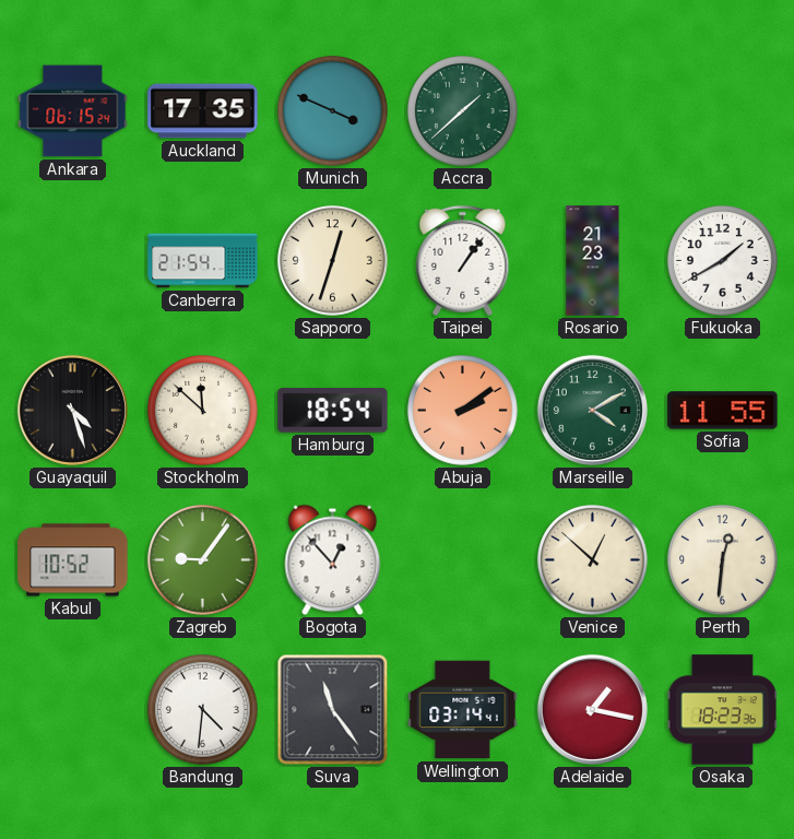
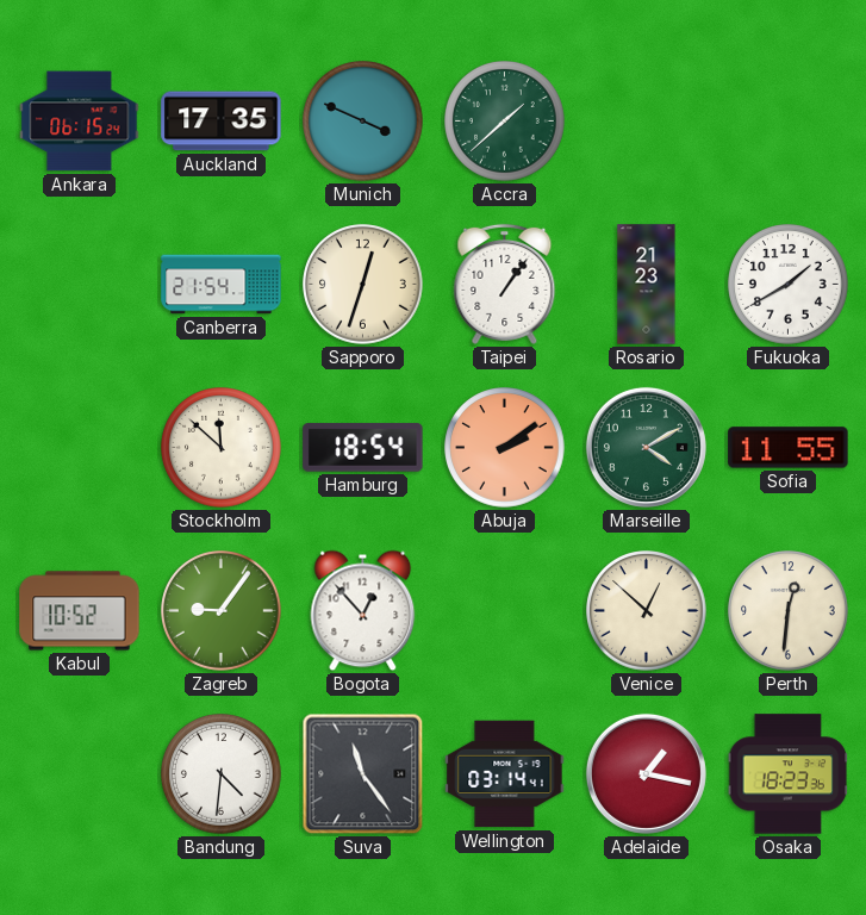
Guayaquil: 4:27 -> none (72, 410)
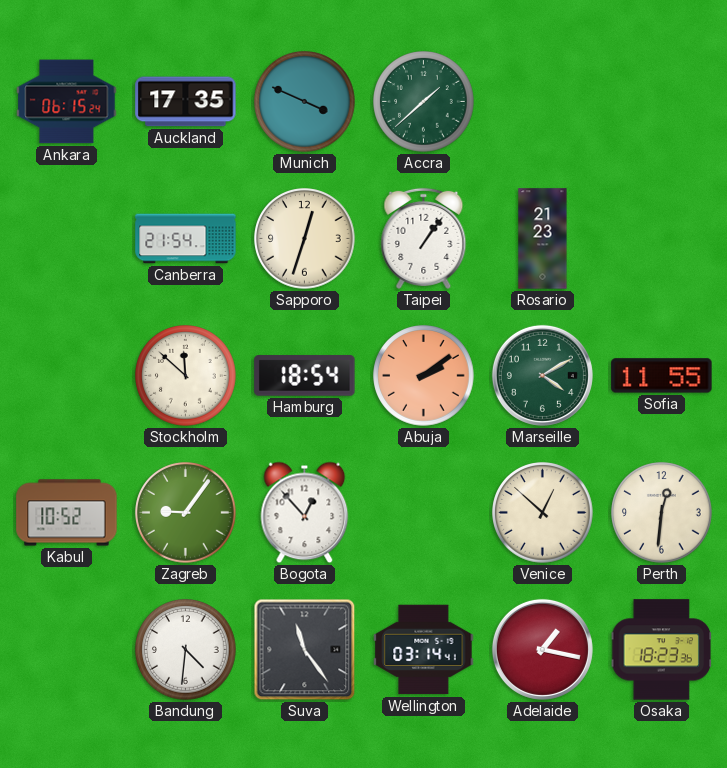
Fukuoka: 1:40 -> none (789, 285)
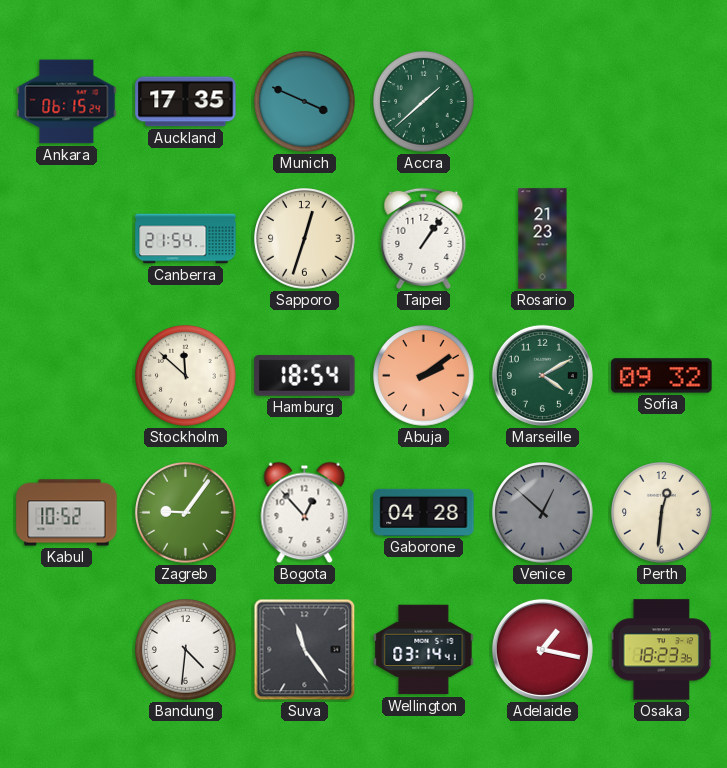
Sofia: 11:55 -> 09:32 (662, 376)
Gaborone: none -> 04:28 (424, 512)
Venice dial: cream -> grey (543, 513)
